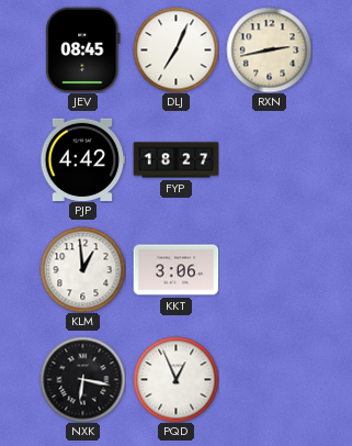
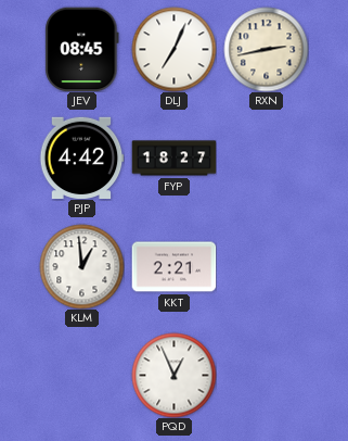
KKT: 3:06 -> 2:21 (173, 267)
NXK: 6:17 -> none (82, 379)
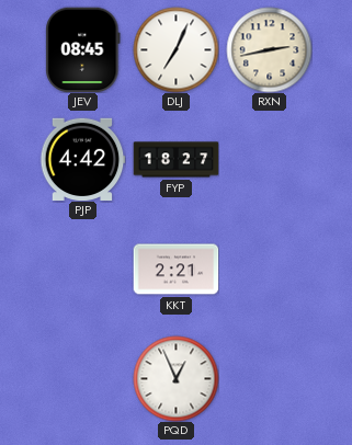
KLM: 12:59 -> none (81, 266)
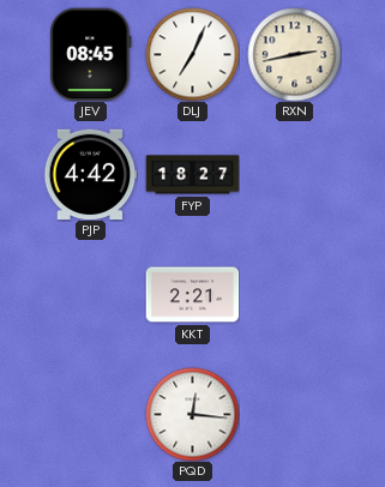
PQD: 12:56 -> 12:16 (192, 414)
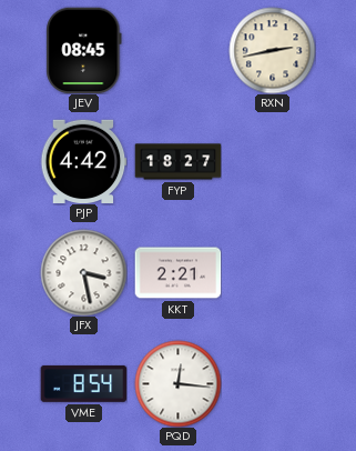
DLJ: 7:04 -> none (192, 54)
JFX: none -> 3:28 (83, 272)
VME: none -> 8:54 (83, 383)
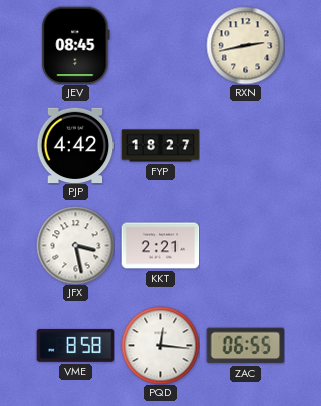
VME: 8:54 -> 8:58 (75, 345)
ZAC: none -> 06:55 (245, 346)
